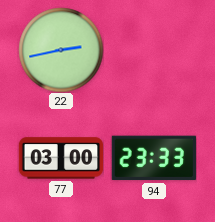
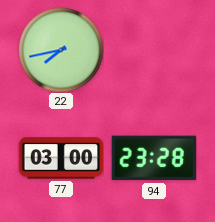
22: 2:43 -> 7:43 (61, 50)
94: 23:33 -> 23:28 (154, 158)
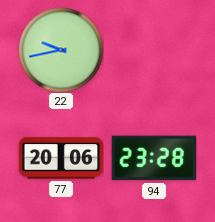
22: 7:43 -> 9:43 (61, 50)
77: 03:00 -> 20:06 (61, 158)
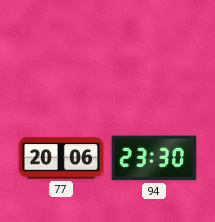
22: 9:43 -> none (61, 50)
94: 23:28 -> 23:30 (154, 158)
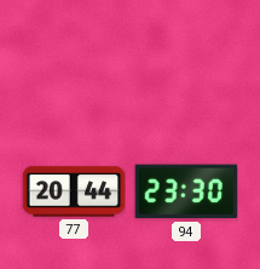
77: 20:06 -> 20:44 (74, 191)
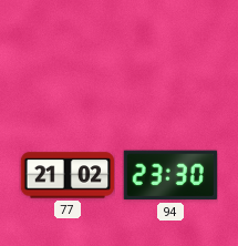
77: 20:44 -> 21:02 (68, 175)
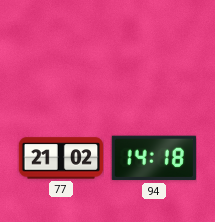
94: 23:30 -> 14:18 (154, 158)
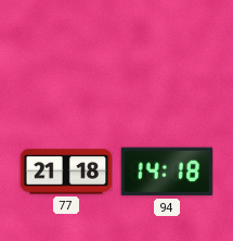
77: 21:02 -> 21:18 (66, 172)
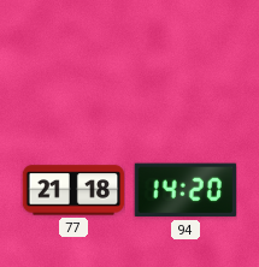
94: 14:18 -> 14:20 (186, 190)
